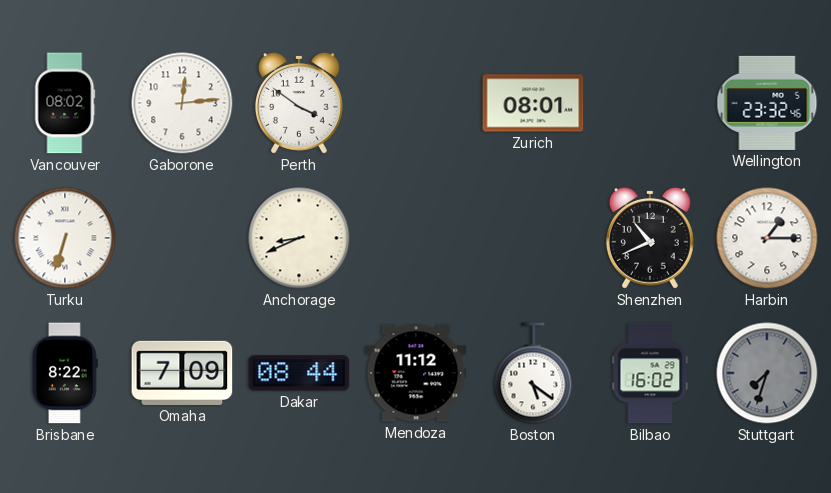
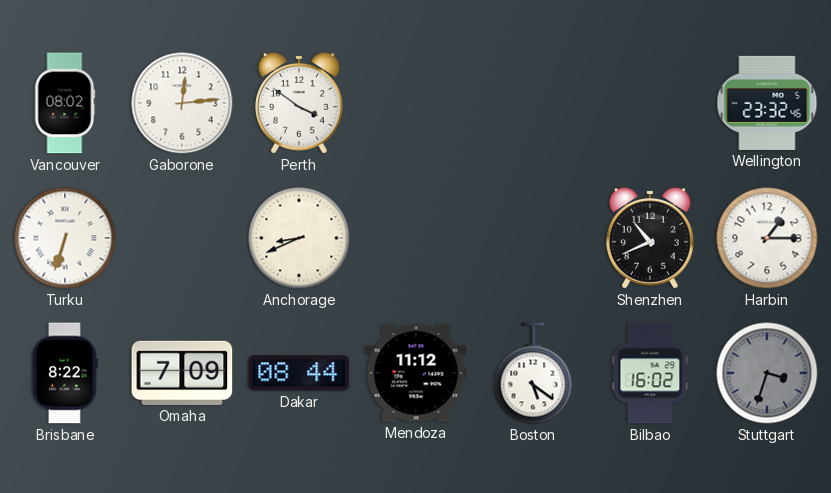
Zurich: 08:01 -> none (533, 103)
Stuttgart: 7:33 -> 3:33 (767, 373)
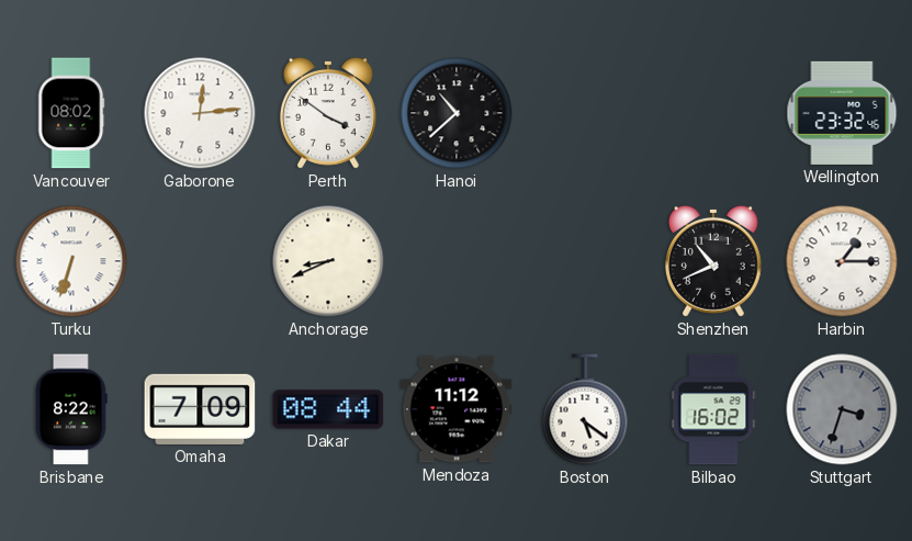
Hanoi: none -> 10:38 (457, 113)
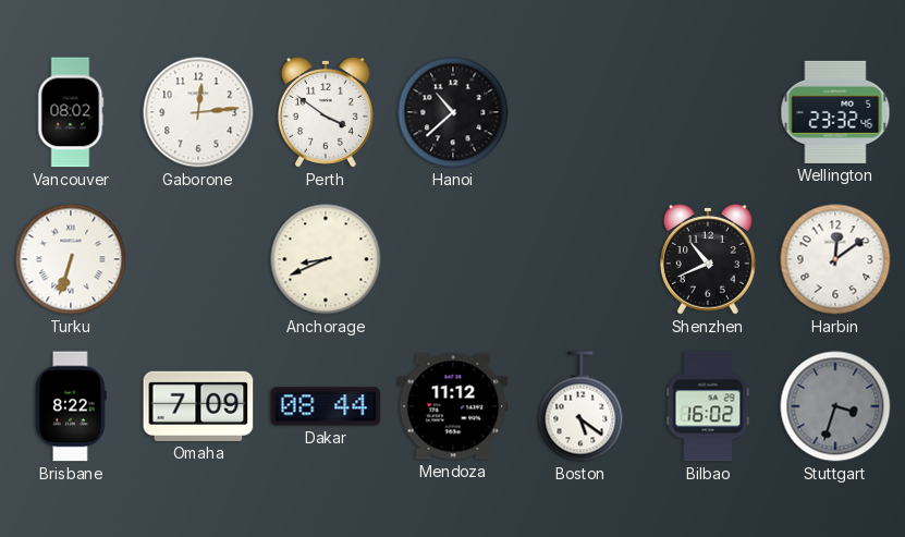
Harbin: 1:15 -> 12:09 (835, 259)
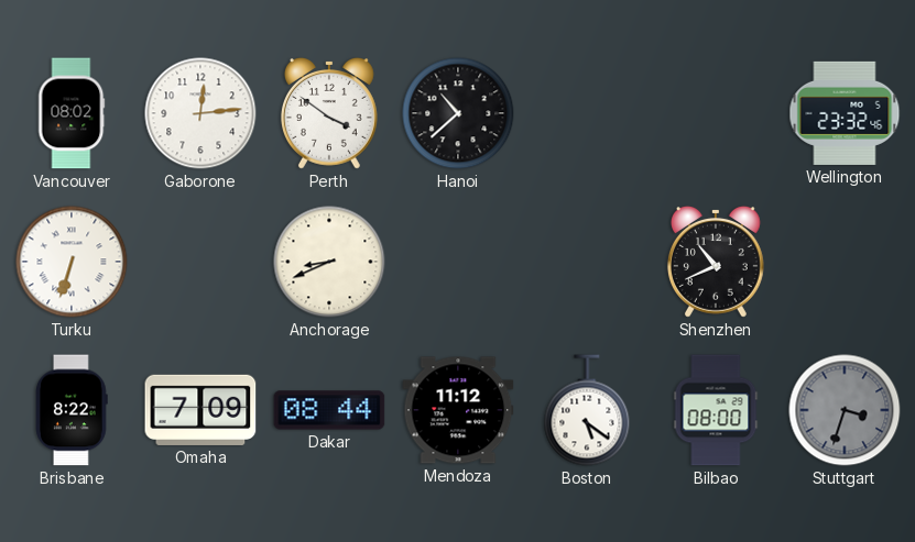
Harbin: 12:09 -> none (835, 259)
Bilbao: 16:02 -> 08:00 (716, 410)
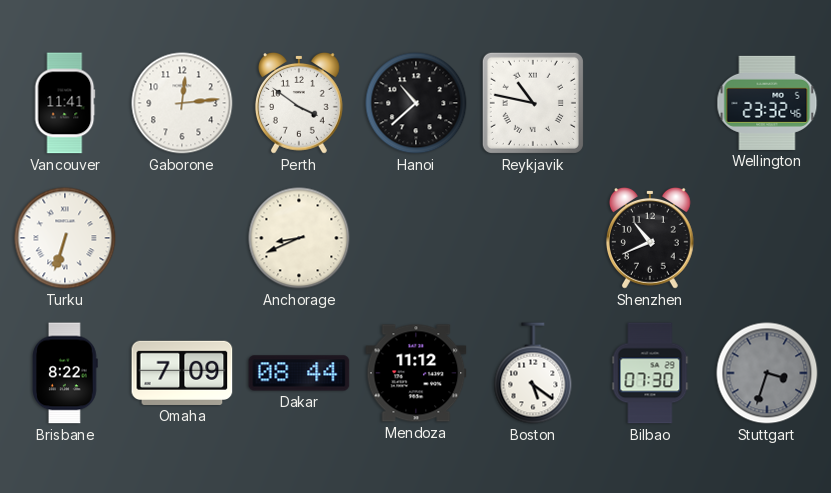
Vancouver: 08:02 -> 11:41 (65, 103)
Reykjavik: none -> 10:47 (533, 103)
Bilbao: 08:00 -> 07:30 (650, 373)
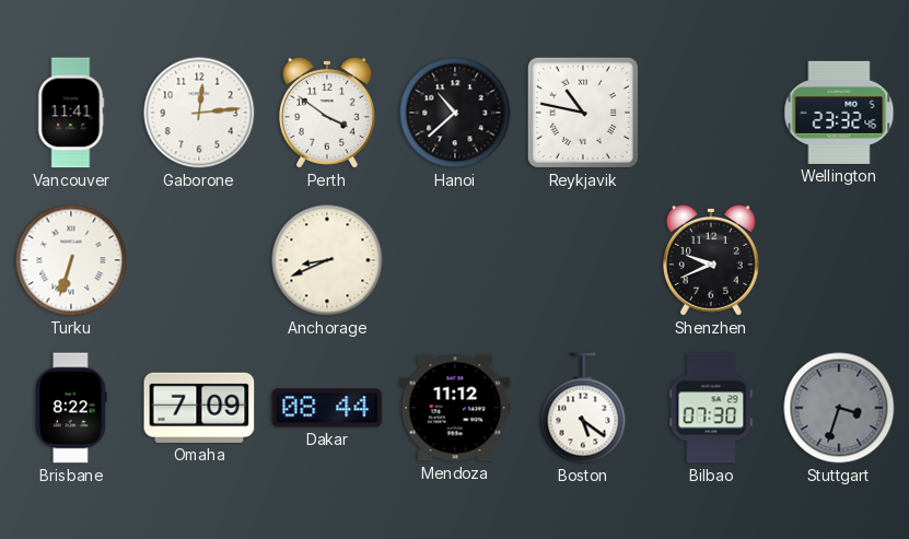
Shenzhen: 10:41 -> 9:41 (711, 260)
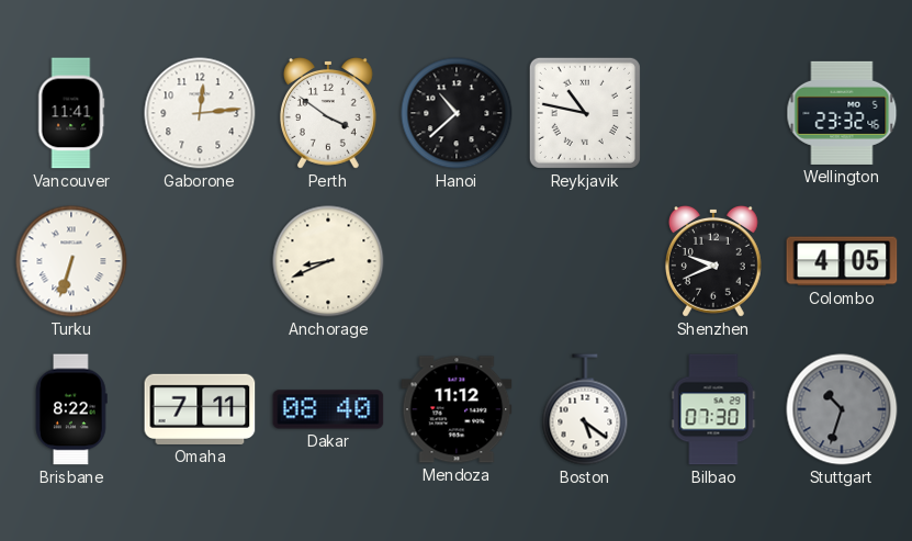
Colombo: none -> 4:05 (842, 261)
Omaha: 7:09 -> 7:11 (200, 409)
Dakar: 08:44 -> 08:40 (328, 409)
Stuttgart: 3:33 -> 10:33 (842, 409)
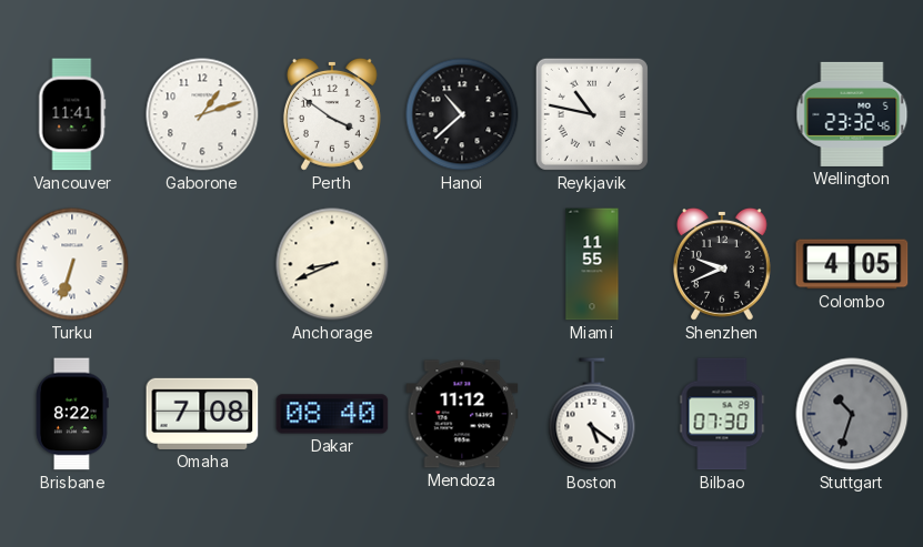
Gaborone: 12:14 -> 1:12 (202, 114)
Miami: none -> 11:55 (592, 264)
Omaha: 7:11 -> 7:08 (202, 414)
